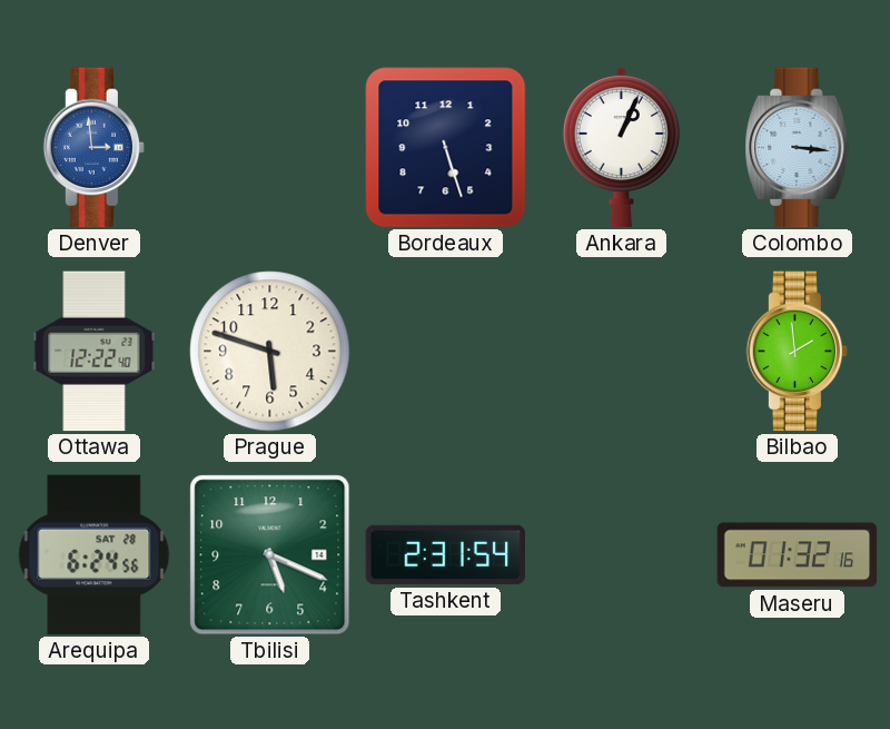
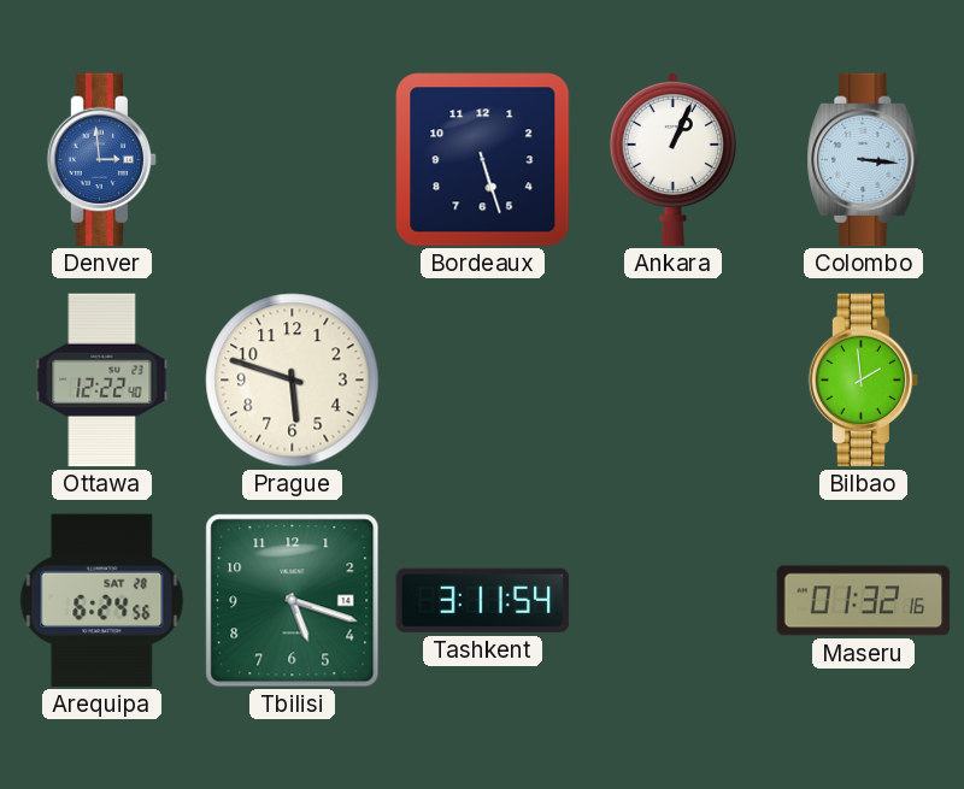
Tbilisi: 5:19 -> 5:18 (293, 601)
Tashkent: 2:31 -> 3:11 (483, 600)
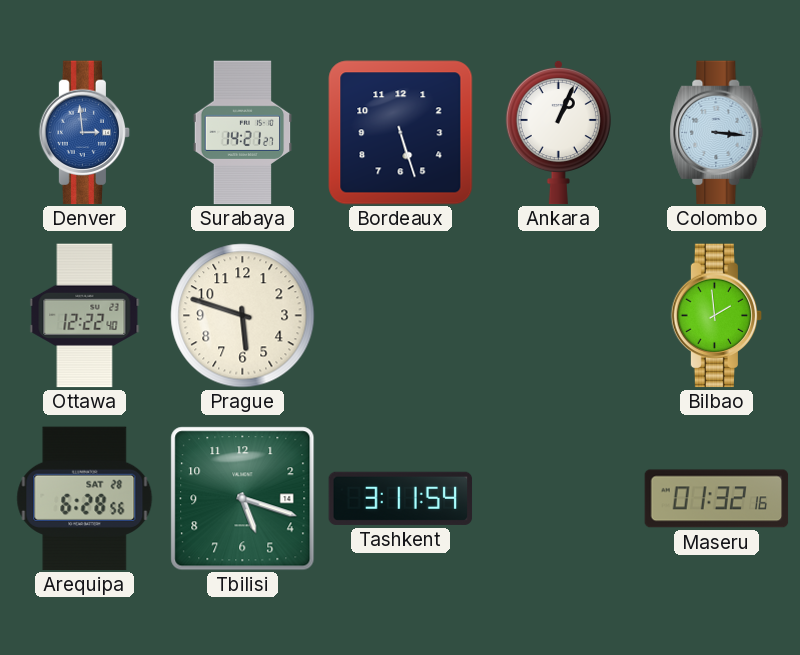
Surabaya: none -> 14:21 (243, 133)
Arequipa: 6:24 -> 6:28 (85, 499)
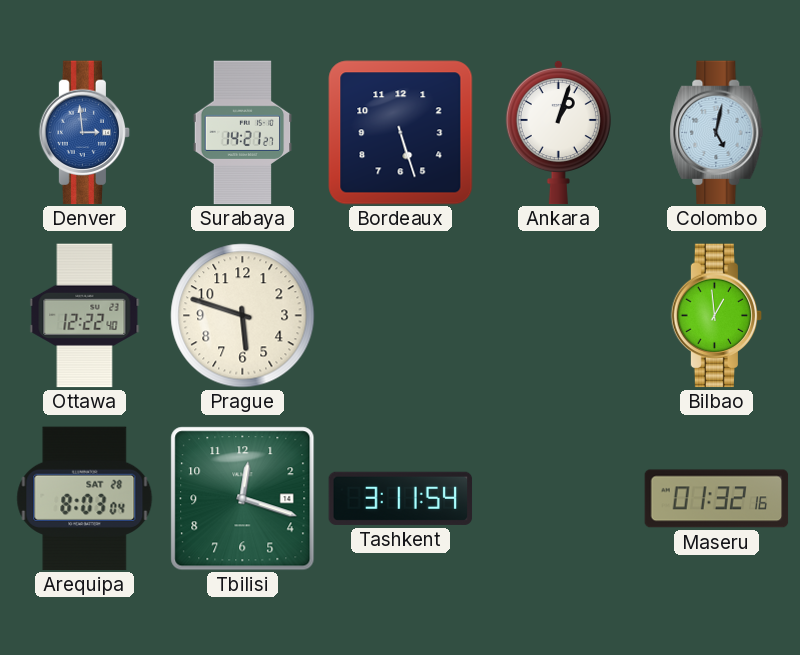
Ankara: 1:04 -> 1:03 (558, 132)
Colombo: 3:16 -> 5:02 (717, 133)
Bilbao: 1:59 -> 12:59 (717, 316)
Arequipa: 6:28 -> 8:03 (85, 499)
Tbilisi: 5:18 -> 12:18 (243, 499)
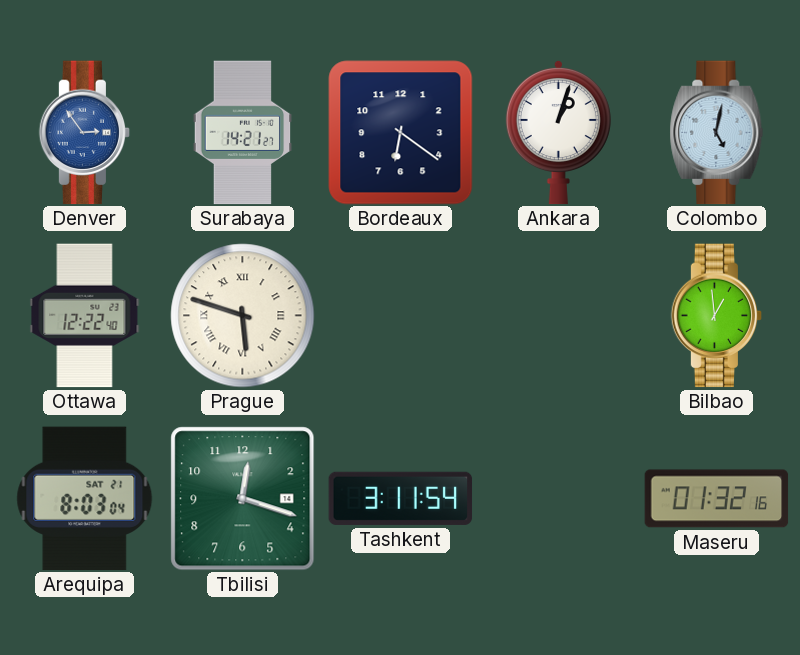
Denver: 2:59 -> 2:54 (85, 133)
Bordeaux: 5:27 -> 6:21 (401, 133)
Prague numerals: Arabic -> Roman (243, 316)
Arequipa date: SAT 28 -> SAT 21 (85, 499)
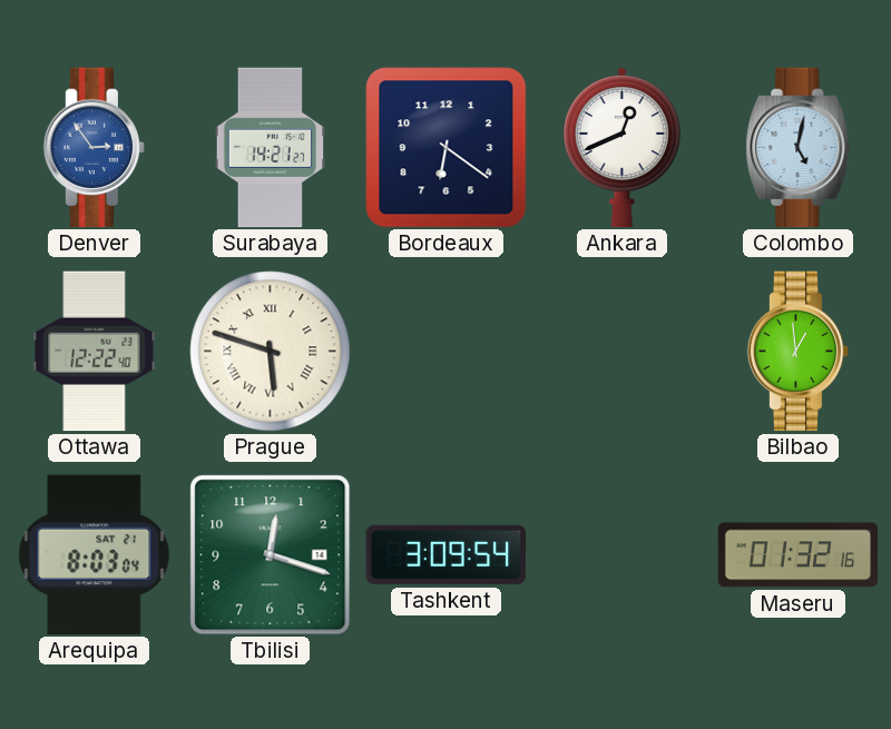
Ankara: 1:03 -> 12:41 (621, 147)
Tashkent: 3:11 -> 3:09 (447, 554)
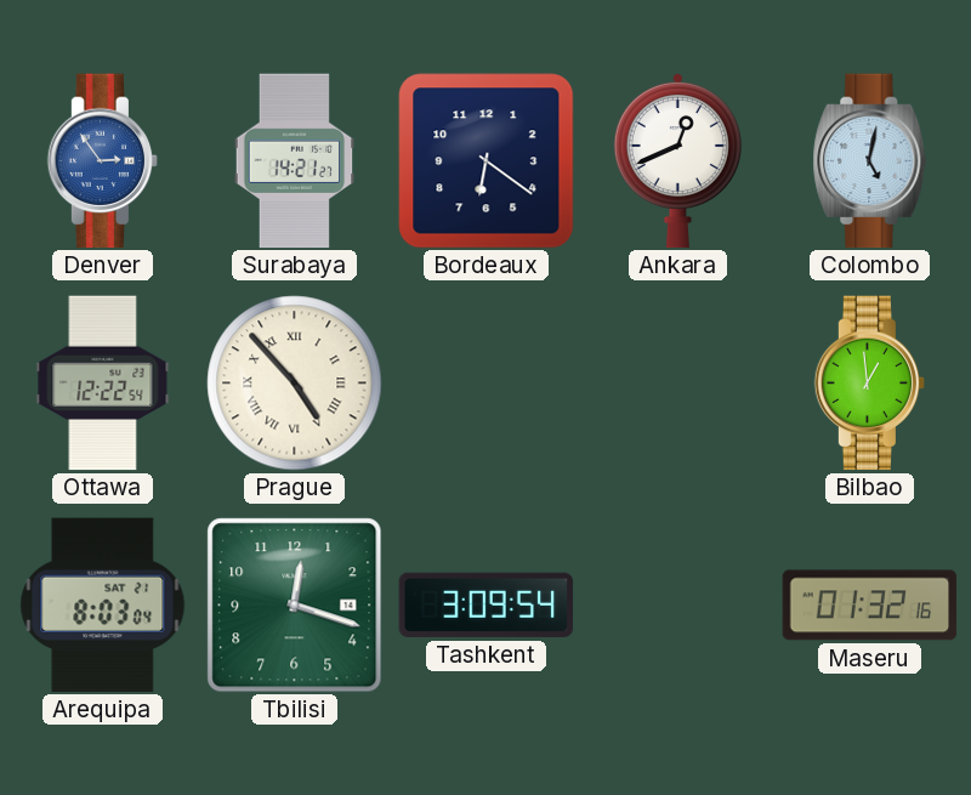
Ottawa: 12:22:40 -> 12:22:54 (103, 384)
Prague: 5:48 -> 4:53 (295, 384)
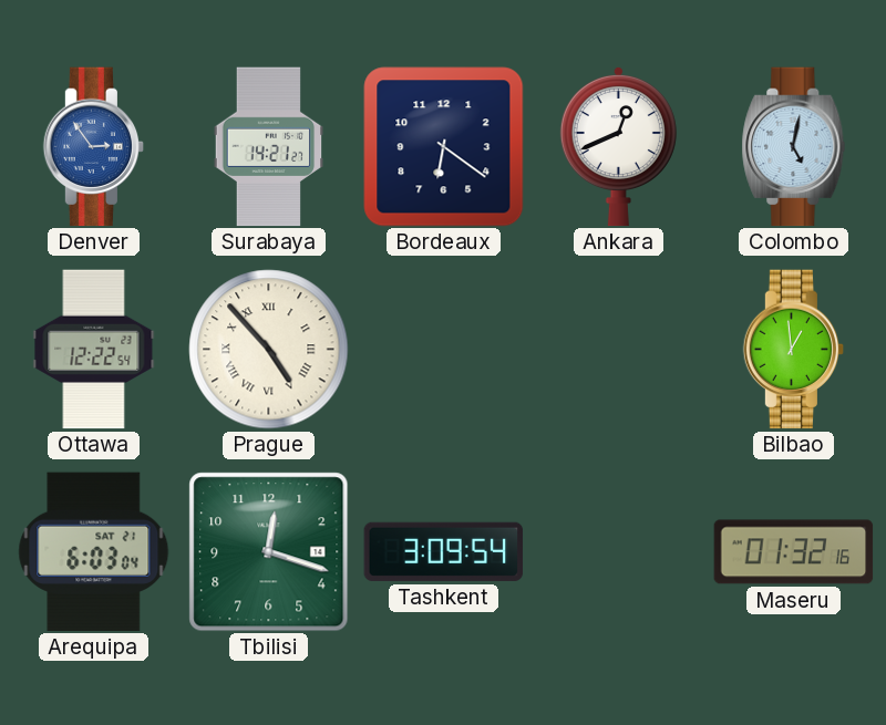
Arequipa: 8:03 -> 6:03 (94, 552)
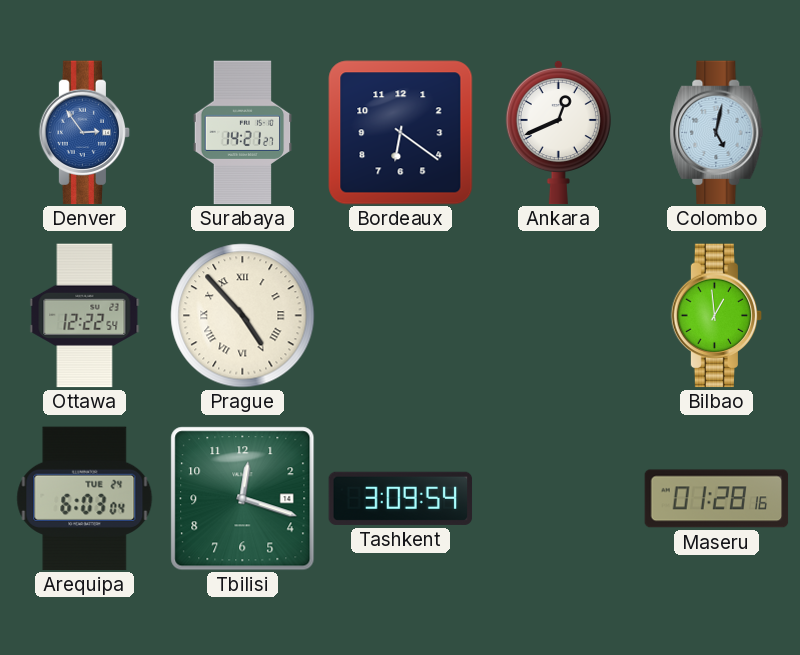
Arequipa date: SAT 21 -> TUE 24 (85, 499)
Maseru: 01:32 -> 01:28 (717, 499)
